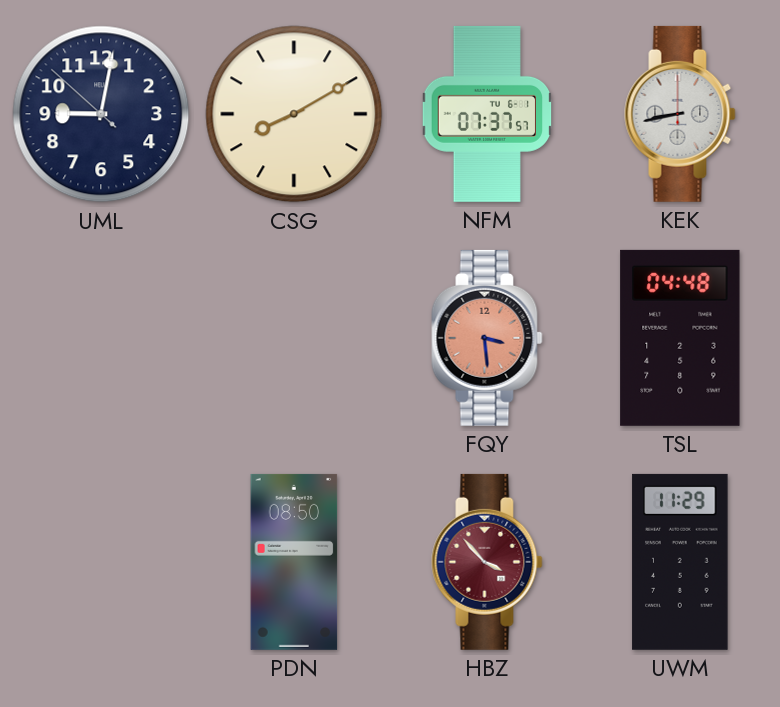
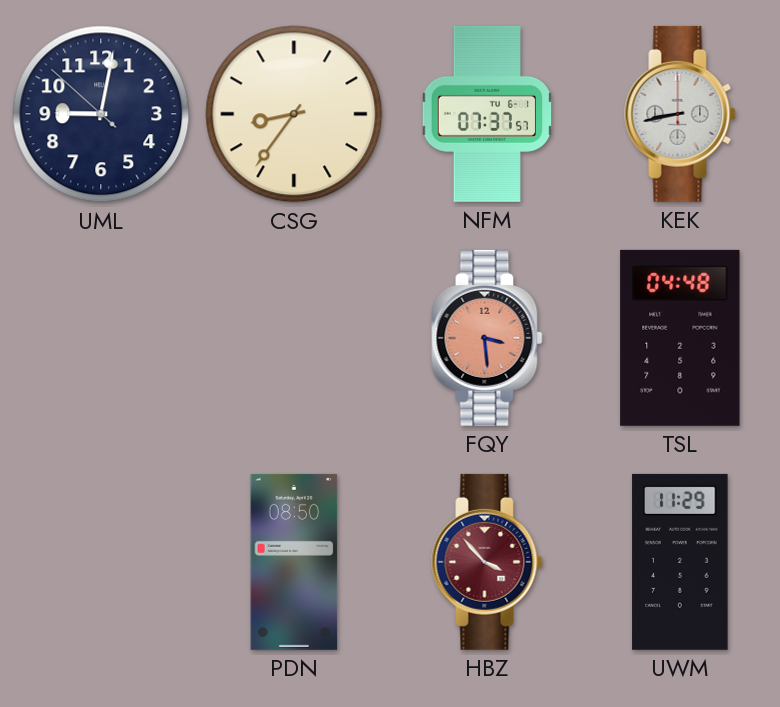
CSG: 8:10 -> 8:36 (294, 114)
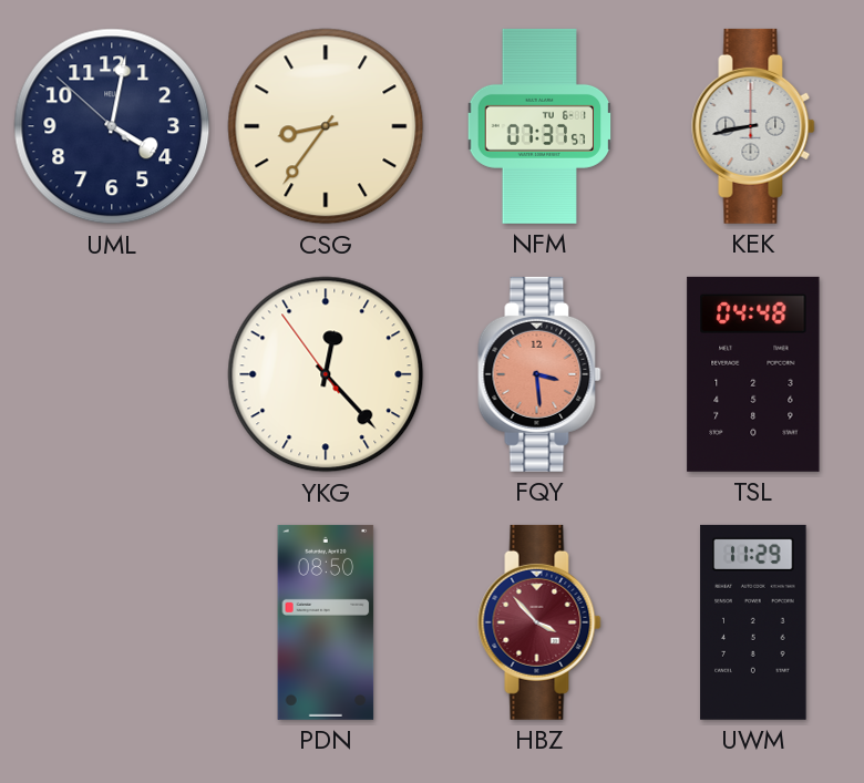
UML: 9:01 -> 4:01 (112, 126)
YKG: none -> 12:22 (326, 374)
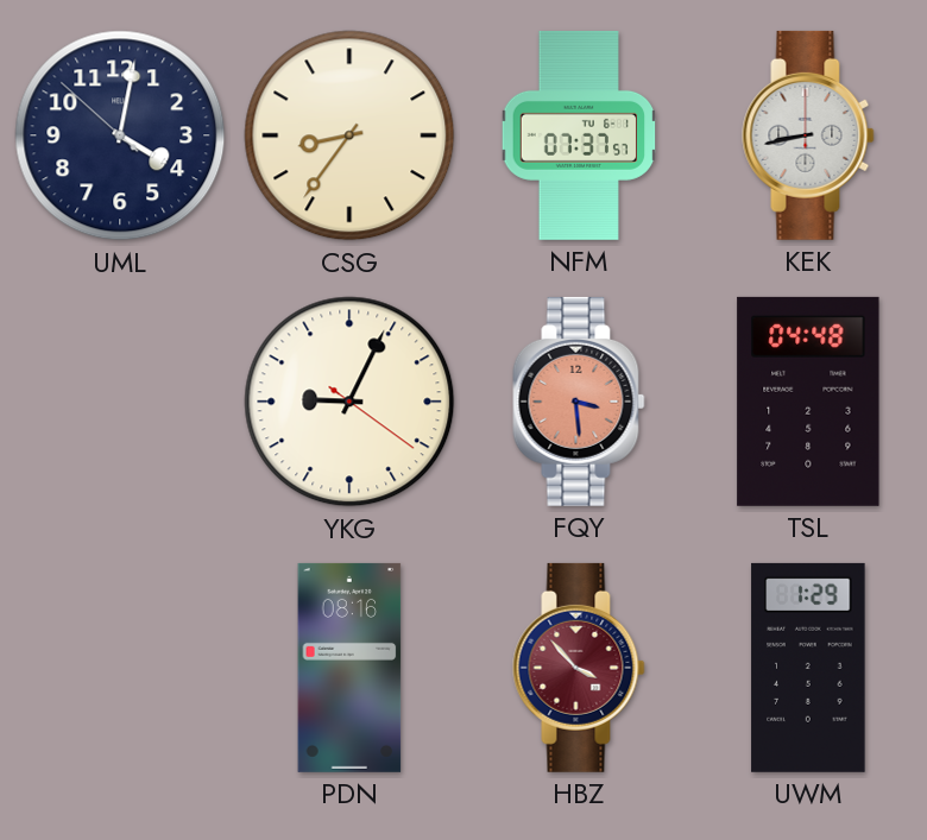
YKG: 12:22 -> 9:04 (349, 402)
PDN: 08:50 -> 08:16 (349, 668)
UWM: 11:29 -> 1:29 (808, 668)
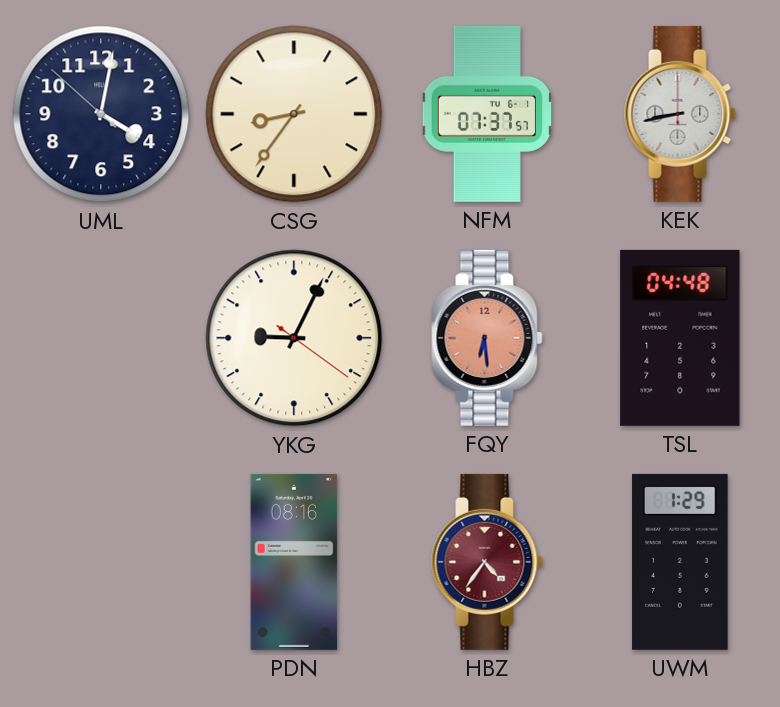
FQY: 3:29 -> 6:29 (487, 338)
HBZ: 3:53 -> 4:36 (487, 562)
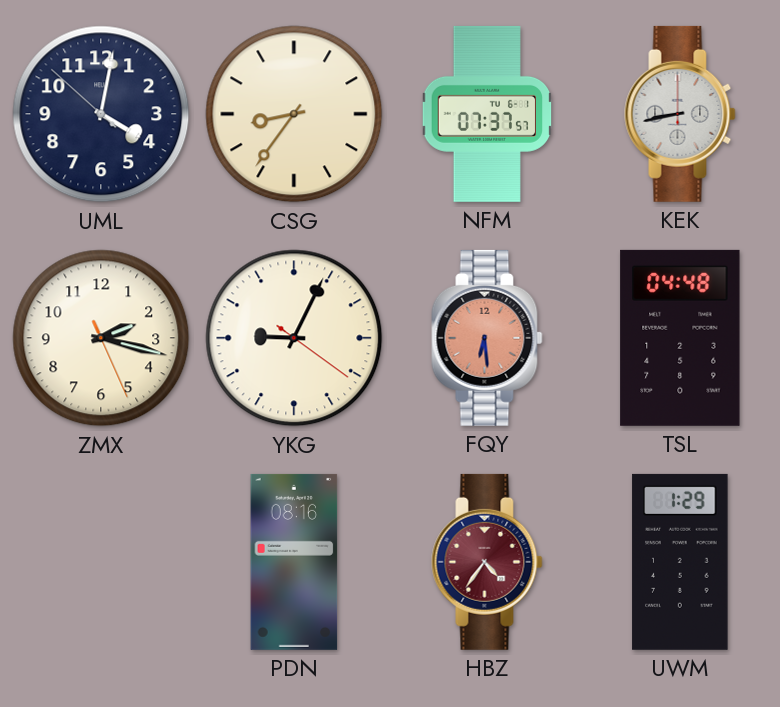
ZMX: none -> 2:17 (101, 338)
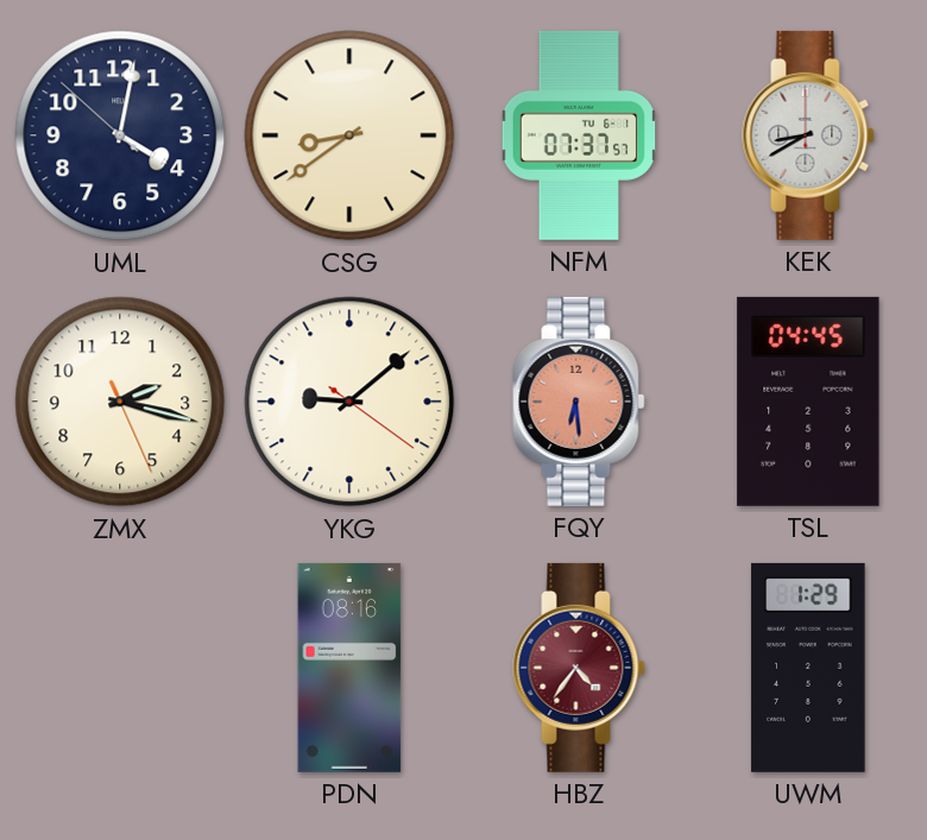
CSG: 8:36 -> 8:39 (349, 135)
KEK: 8:43 -> 8:40 (808, 135)
YKG: 9:04 -> 9:08 (349, 402)
TSL: 04:48 -> 04:45 (808, 402)
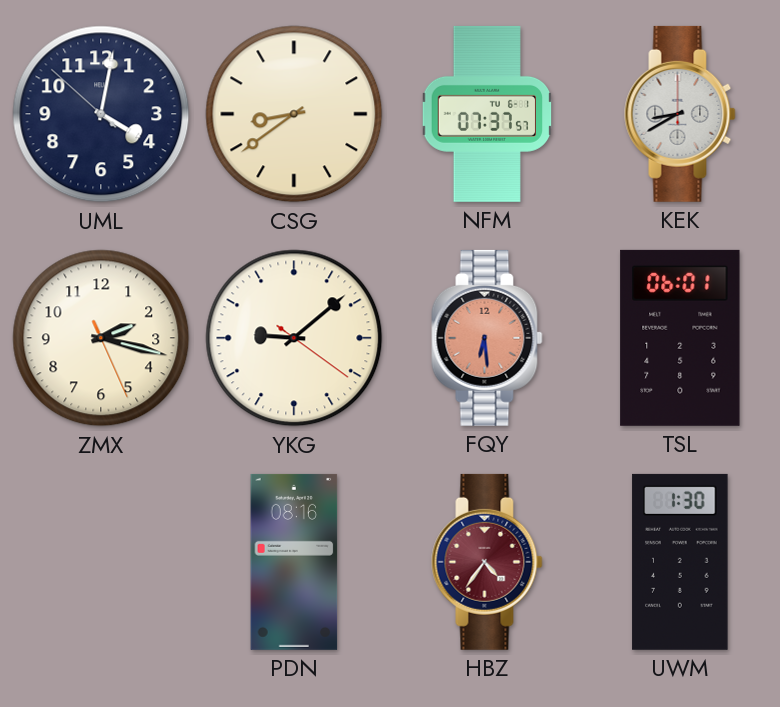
TSL: 04:45 -> 06:01 (680, 338)
UWM: 1:29 -> 1:30 (680, 562)
